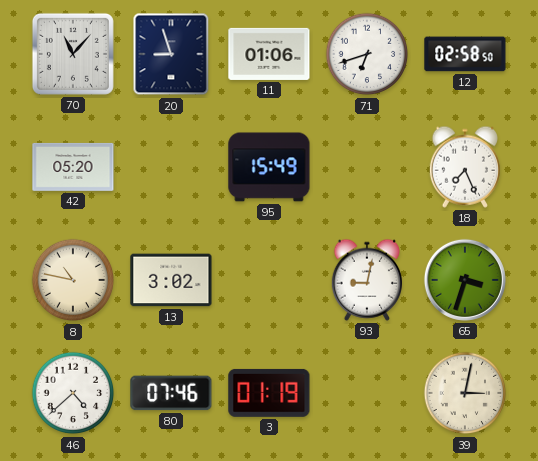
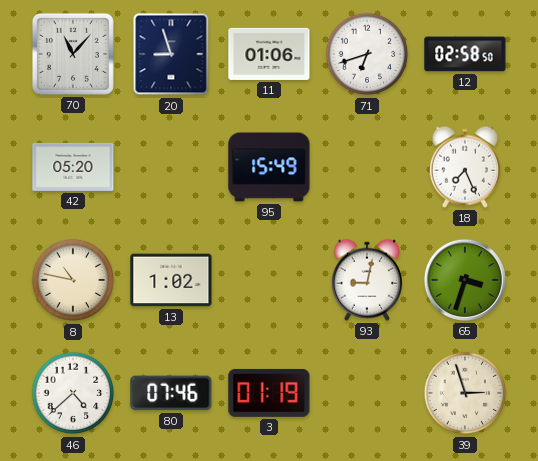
13: 3:02 -> 1:02 (171, 280)
39: 3:02 -> 2:57 (465, 393)
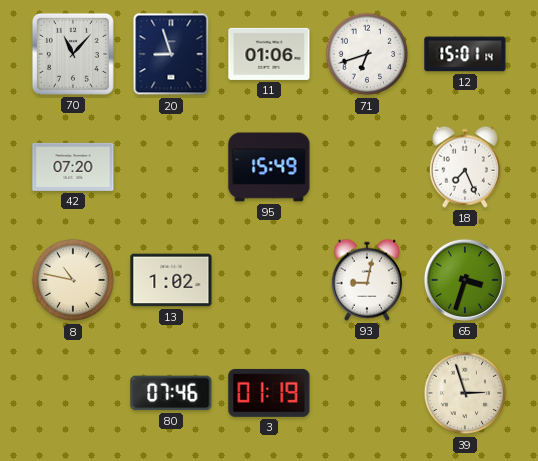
12: 02:58 -> 15:01 (465, 54)
42: 05:20 -> 07:20 (73, 167)
46: 4:38 -> none (73, 393)
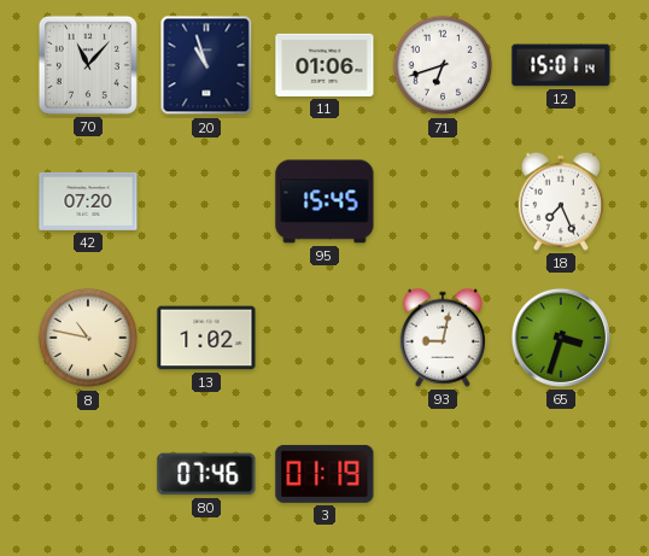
20: 8:57 -> 10:57 (206, 65)
95: 15:49 -> 15:45 (324, 201)
39: 2:57 -> none (465, 393)
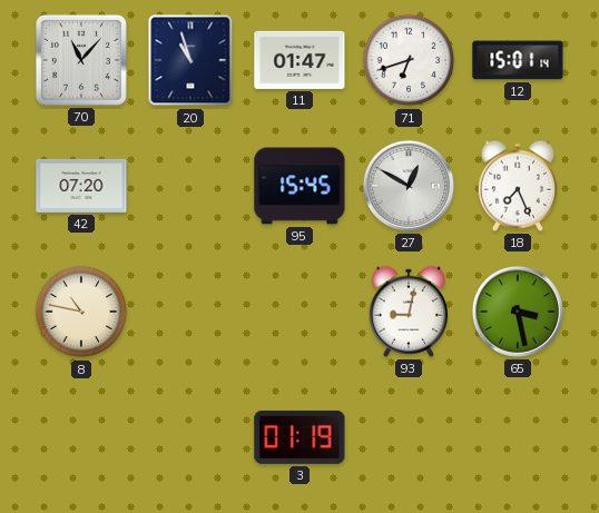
11: 01:06 -> 01:47 (299, 60)
27: none -> 12:50 (409, 186)
13: 1:02 -> none (206, 338)
65: 3:33 -> 3:28 (518, 312)
80: 07:46 -> none (206, 474)
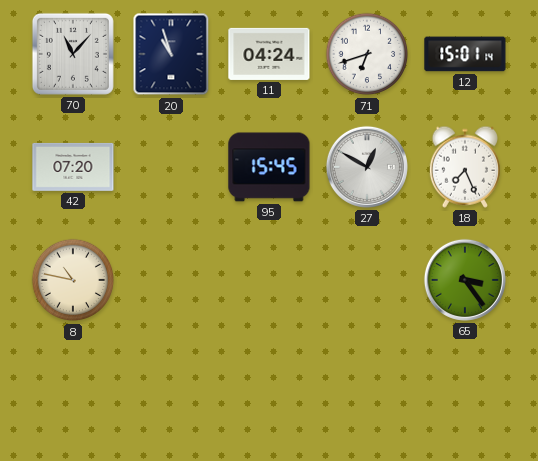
11: 01:47 -> 04:24 (269, 54)
93: 9:02 -> none (407, 312)
65: 3:28 -> 3:24 (465, 280)
3: 01:19 -> none (299, 437)
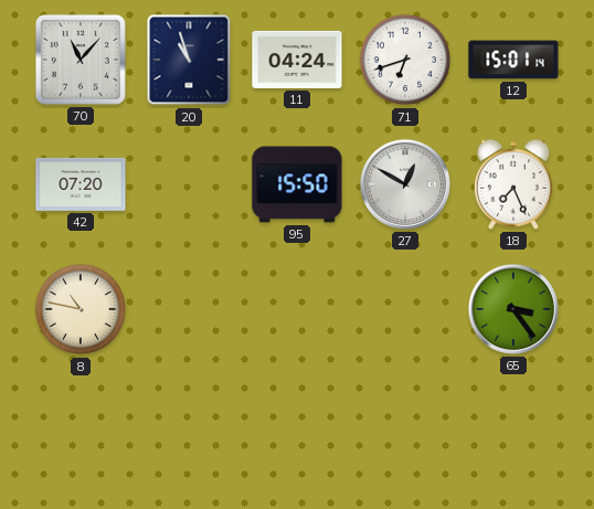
95: 15:45 -> 15:50 (297, 184)
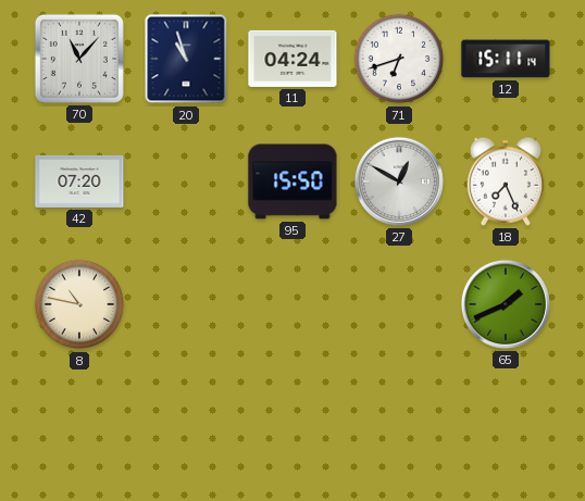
12: 15:01 -> 15:11 (506, 59)
65: 3:24 -> 1:41 (506, 304)
